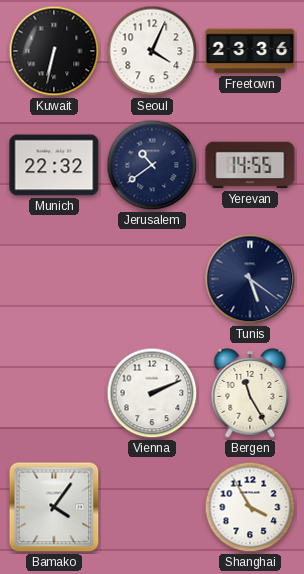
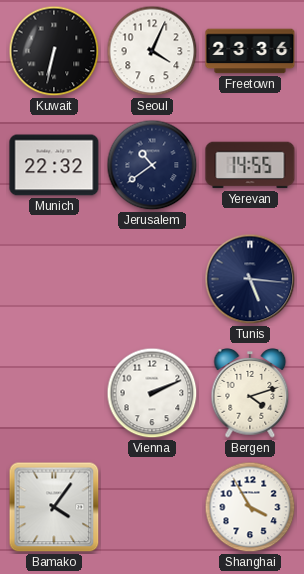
Tunis: 5:21 -> 5:16 (250, 279)
Bergen: 11:25 -> 4:12 (250, 393)
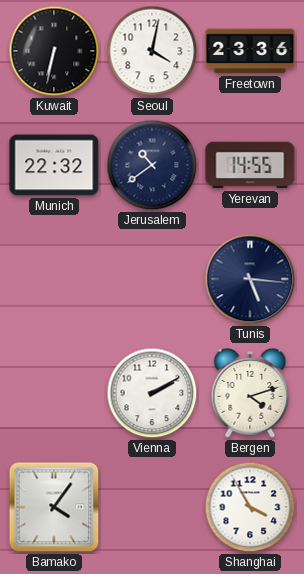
Seoul: 4:04 -> 4:02 (152, 51)
Vienna: 2:11 -> 2:10 (152, 393)
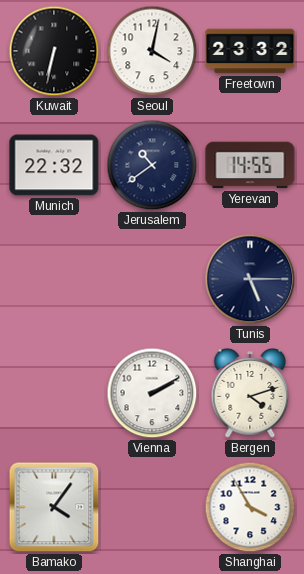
Freetown: 23:36 -> 23:32 (250, 51)
Tunis: 5:16 -> 5:15 (250, 279)
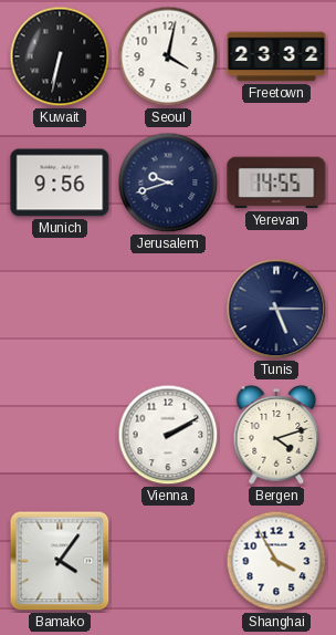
Munich: 22:32 -> 9:56 (60, 183)
Jerusalem: 10:39 -> 9:42 (168, 183)
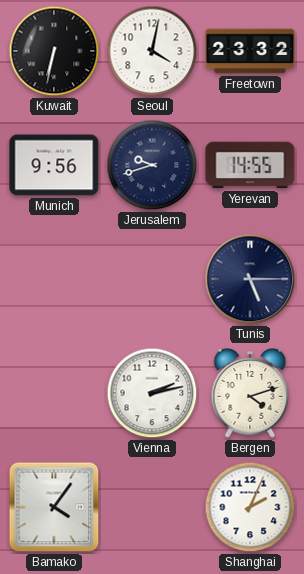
Vienna: 2:10 -> 2:13 (152, 393)
Shanghai: 3:55 -> 2:04 (250, 507)
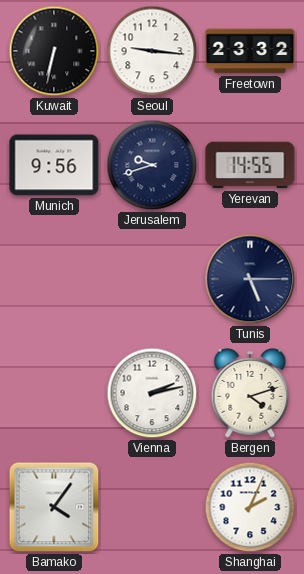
Seoul: 4:02 -> 9:16 (152, 51)
